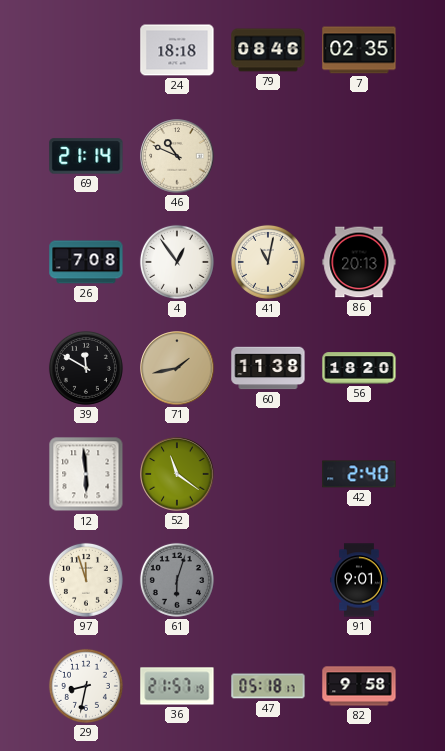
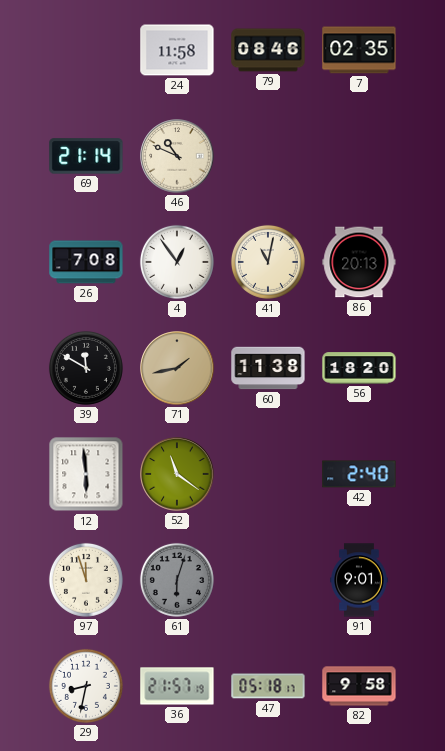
24: 18:18 -> 11:58 (177, 50)
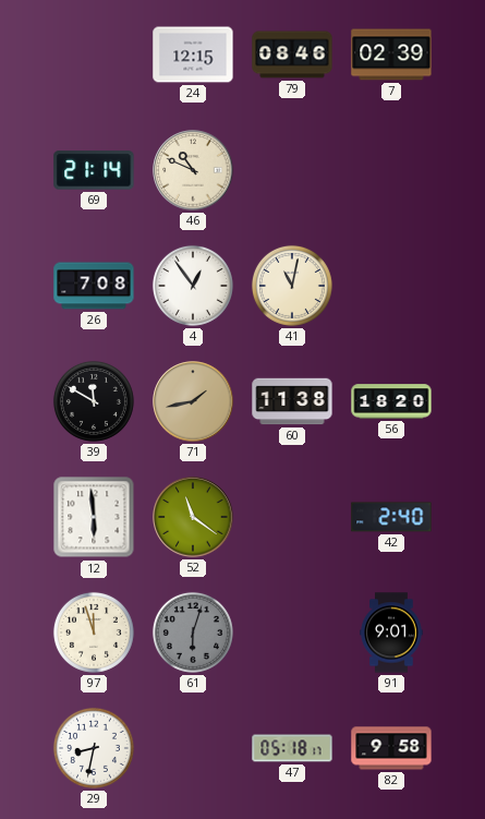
24: 11:58 -> 12:15 (193, 55)
7: 02:35 -> 02:39 (391, 55)
86: 20:13 -> none (359, 262)
36: 21:57 -> none (177, 686)
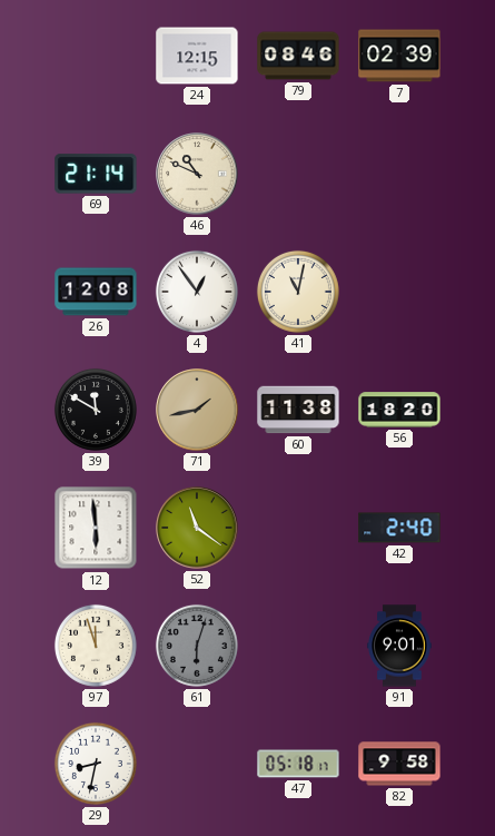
26: 7:08 -> 12:08 (96, 292)
